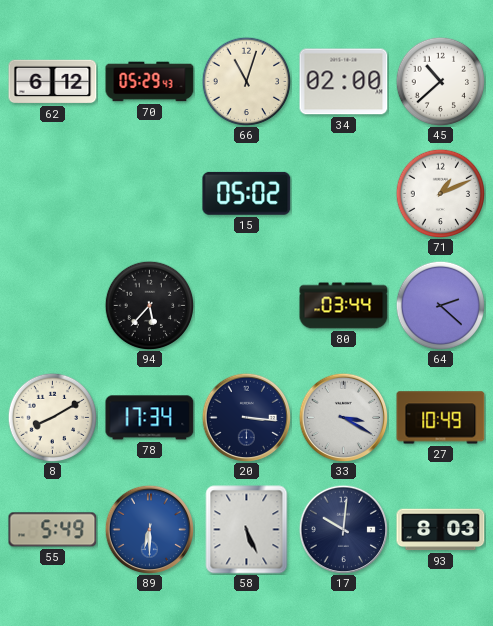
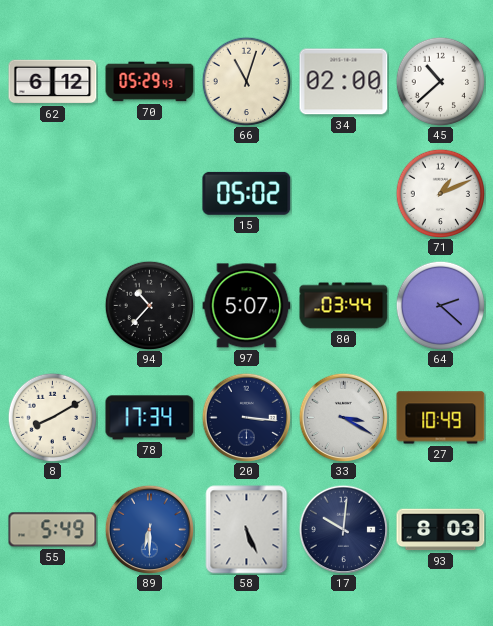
94: 5:37 -> 10:37 (149, 305)
97: none -> 5:07 (247, 306)
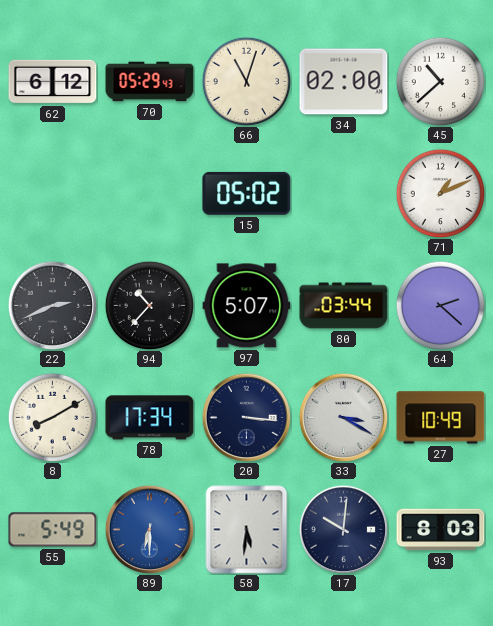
22: none -> 2:41 (52, 305)
58: 5:26 -> 5:31 (247, 530)
